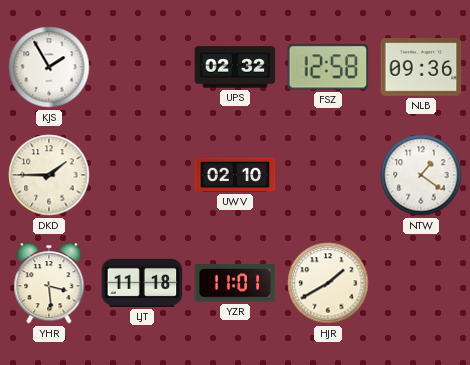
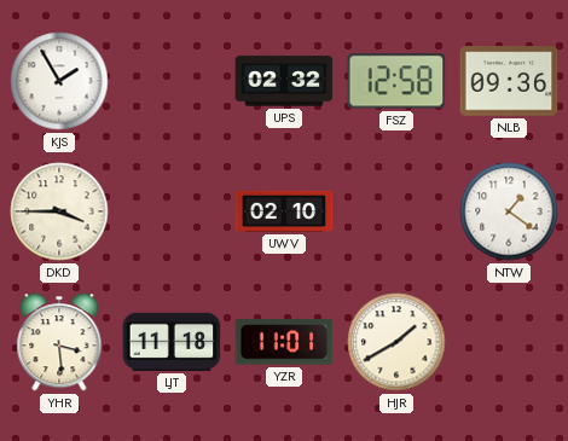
DKD: 1:45 -> 3:45 (59, 211)
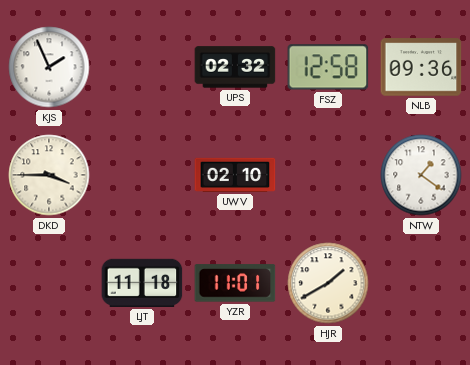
KJS: 1:55 -> 1:56 (49, 67)
YHR: 3:29 -> none (59, 342)
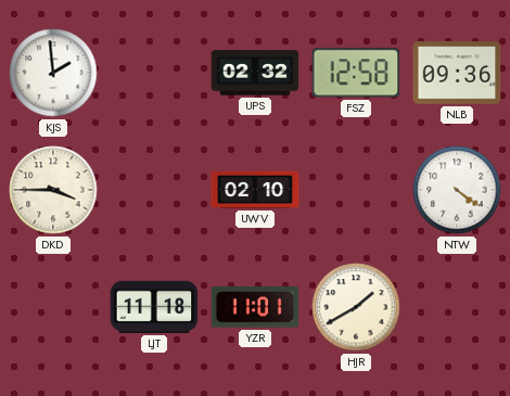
KJS: 1:56 -> 1:59 (53, 73)
NTW: 1:21 -> 4:21 (457, 190)
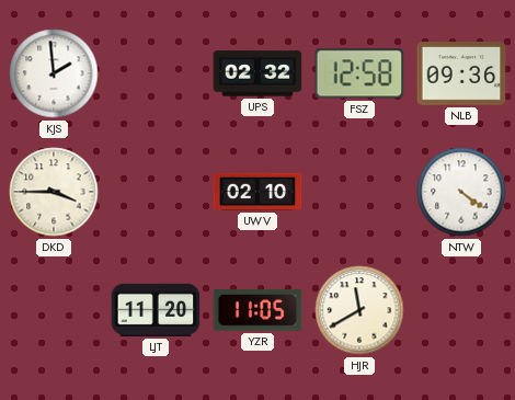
LJT: 11:18 -> 11:20 (156, 310)
YZR: 11:01 -> 11:05 (257, 310)
HJR: 1:40 -> 11:40 (359, 310)
